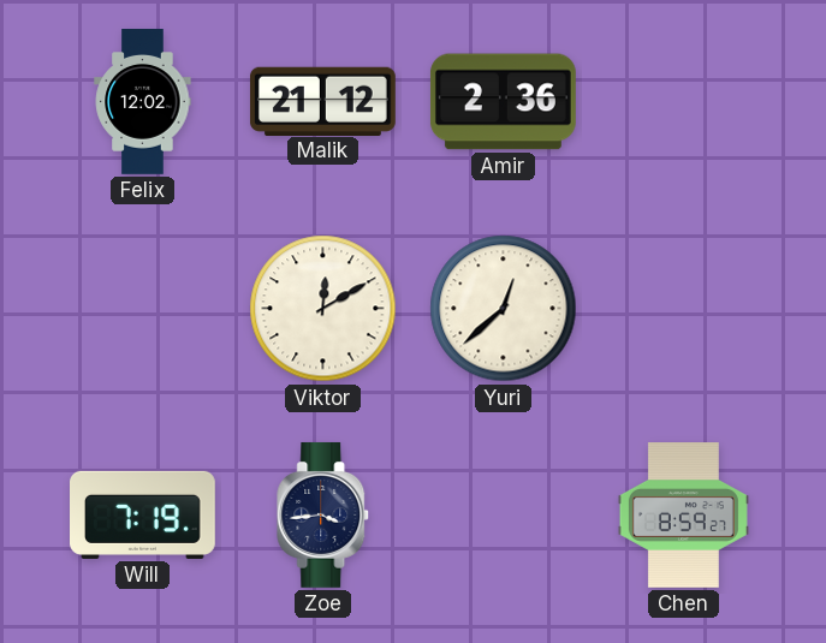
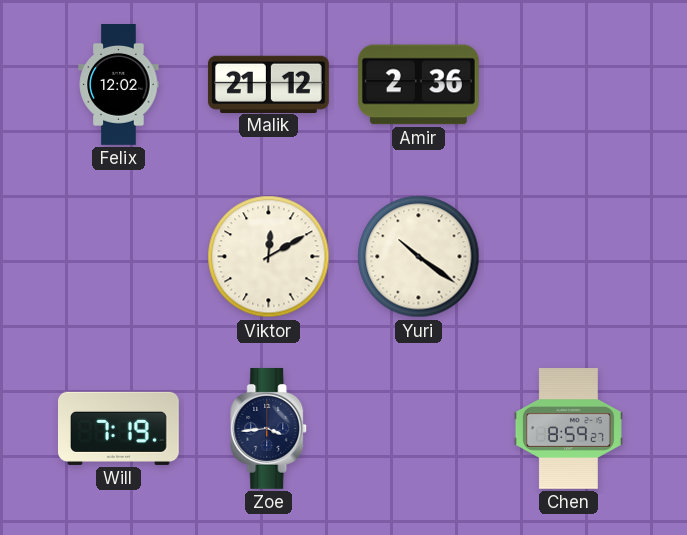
Yuri: 12:38 -> 10:21 (419, 257)
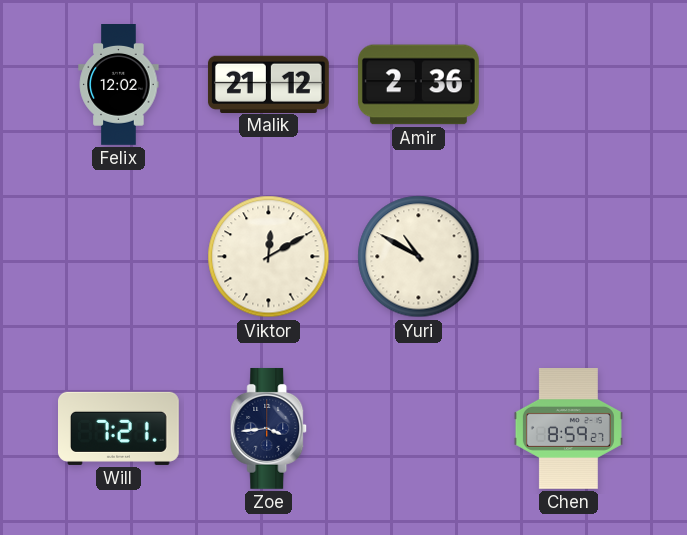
Yuri: 10:21 -> 10:50 (419, 257)
Will: 7:19 -> 7:21 (119, 428)
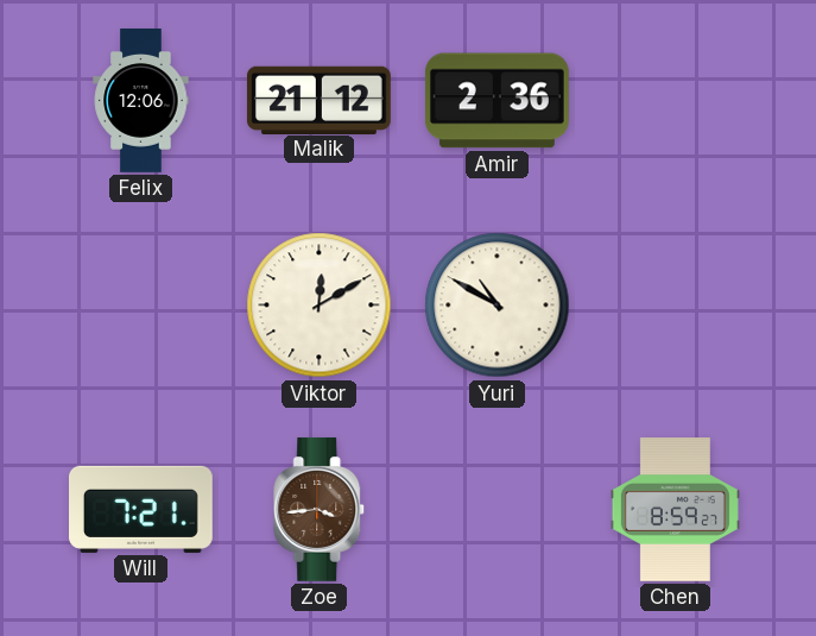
Felix: 12:02 -> 12:06 (141, 101)
Zoe dial: navy -> brown (320, 509)
